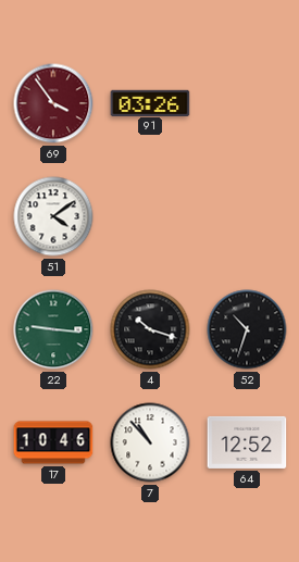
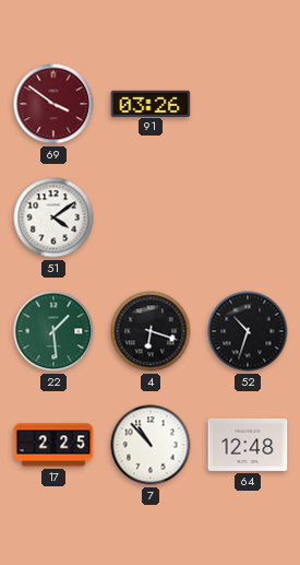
69: 3:54 -> 3:51 (53, 104)
22: 9:16 -> 1:29 (53, 331)
4: 10:18 -> 6:18 (151, 331)
17: 10:46 -> 2:25 (53, 445)
64: 12:52 -> 12:48 (248, 445)
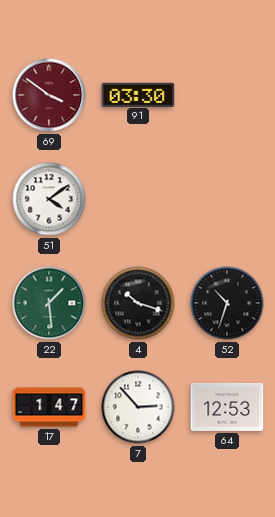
91: 03:26 -> 03:30 (138, 94)
4: 6:18 -> 10:18 (138, 303)
17: 2:25 -> 1:47 (49, 407)
7: 10:53 -> 2:53 (138, 407)
64: 12:48 -> 12:53 (227, 407)
